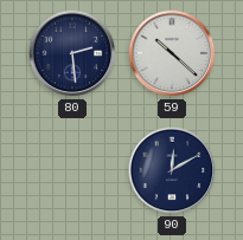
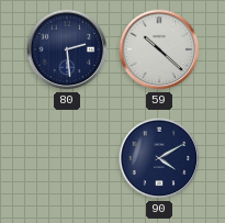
90: 12:10 -> 4:10 (159, 158)
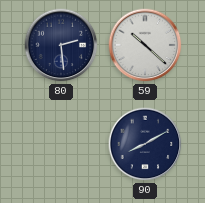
90: 4:10 -> 8:10 (145, 144)
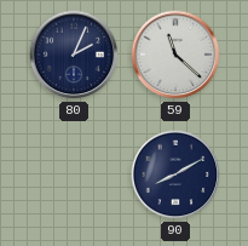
80: 2:29 -> 2:04 (74, 55)
59: 10:22 -> 11:22 (175, 55)
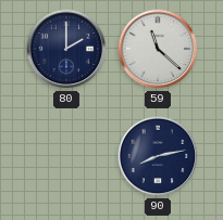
80: 2:04 -> 2:00 (66, 49)
90: 8:10 -> 8:13 (158, 156)
